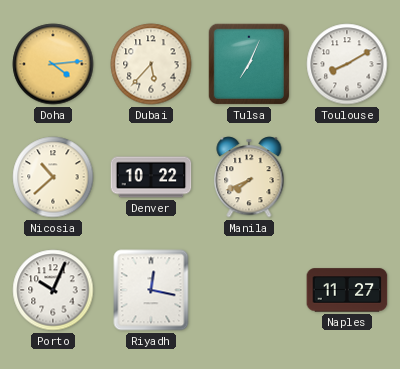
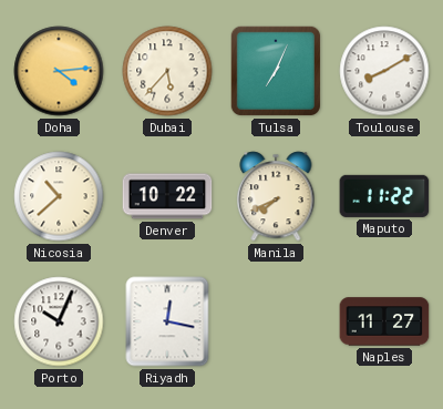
Maputo: none -> 11:22 (384, 196)
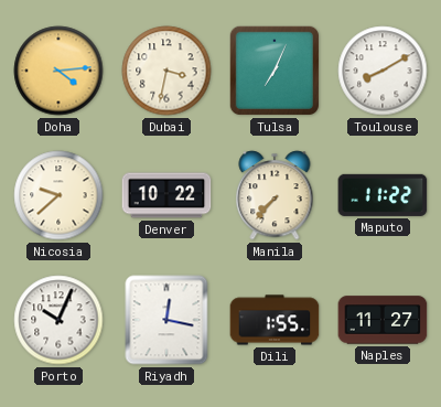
Dubai: 5:37 -> 3:32 (166, 71)
Nicosia: 10:38 -> 9:38 (58, 195)
Manila: 7:41 -> 7:37 (275, 195)
Dili: none -> 1:55 (275, 320)
